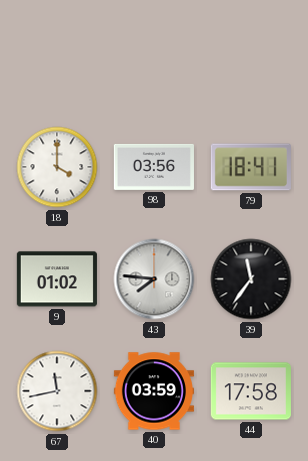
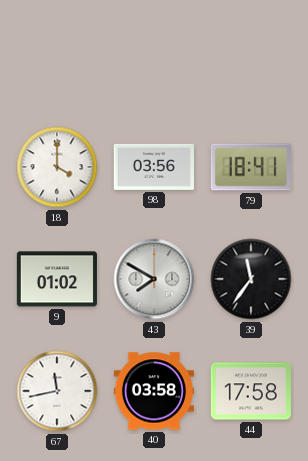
43: 7:46 -> 7:50 (154, 279)
40: 03:59 -> 03:58 (154, 391)
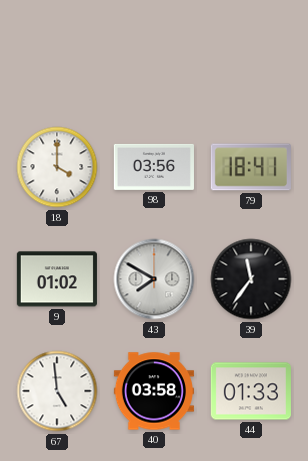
67: 11:43 -> 4:59 (57, 391)
44: 17:58 -> 01:33 (251, 391)
